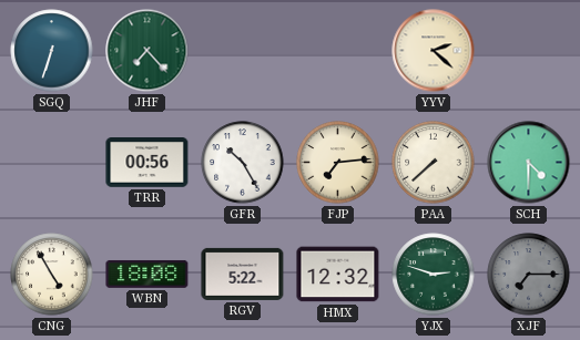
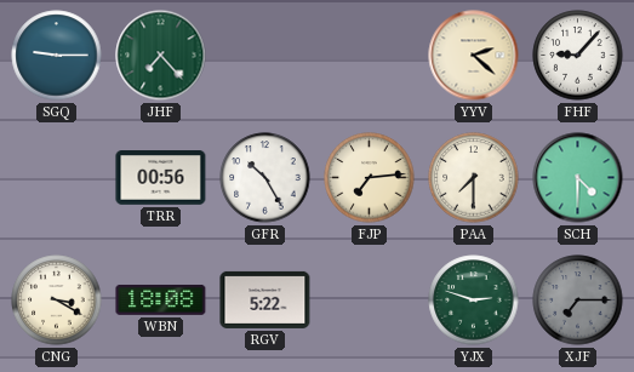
SGQ: 6:33 -> 9:15 (57, 56)
FHF: none -> 9:07 (578, 56)
PAA: 7:38 -> 7:30 (474, 178)
CNG: 4:55 -> 3:20 (57, 301)
HMX: 12:32 -> none (338, 275)
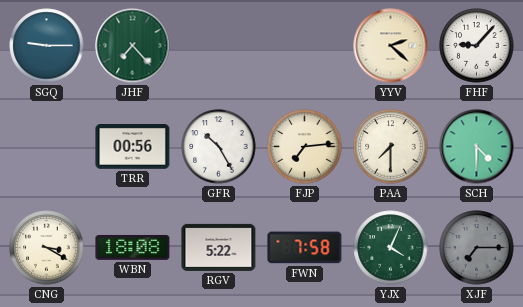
FWN: none -> 7:58 (305, 248)
YJX: 2:48 -> 4:04 (391, 248)
